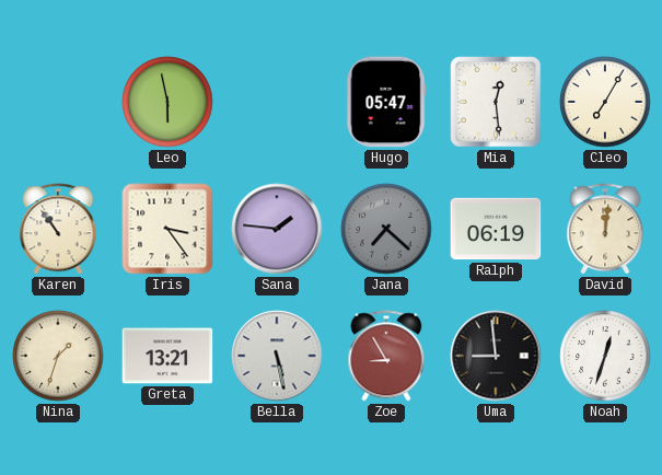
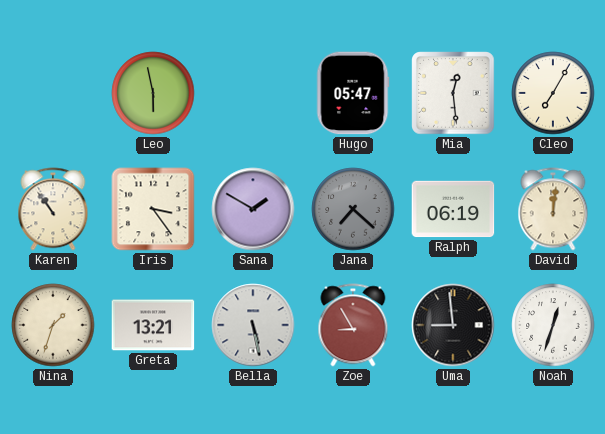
Sana: 1:46 -> 1:50 (253, 209)
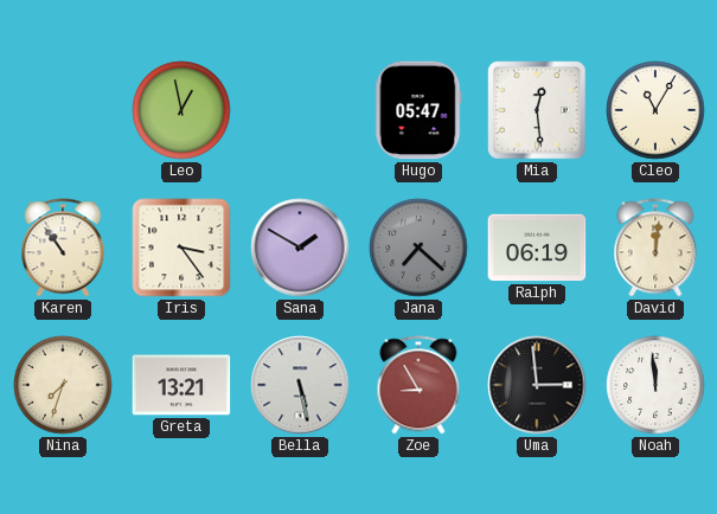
Leo: 5:58 -> 12:58 (181, 110)
Cleo: 7:05 -> 11:05 (655, 110)
Nina: 1:33 -> 7:33 (63, 385)
Uma: 8:59 -> 2:59 (537, 385)
Noah: 12:33 -> 11:59 (655, 385)
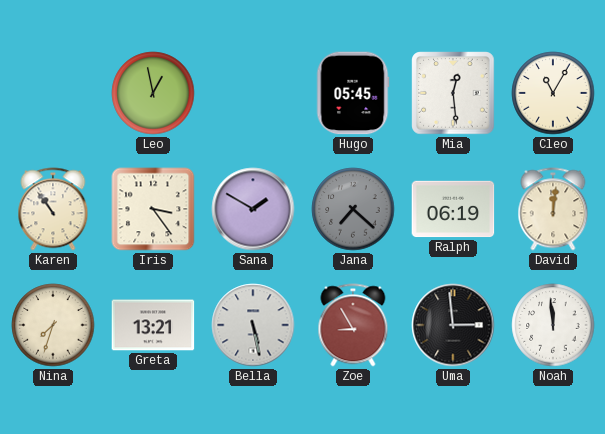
Hugo: 05:47 -> 05:45 (353, 93)
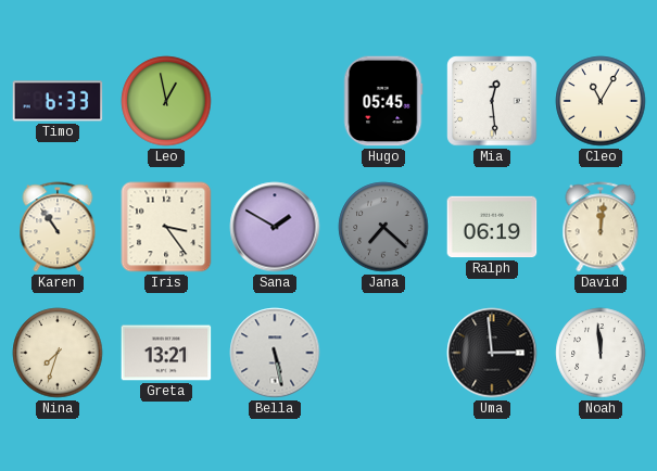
Timo: none -> 6:33 (58, 101)
Zoe: 8:55 -> none (353, 325)
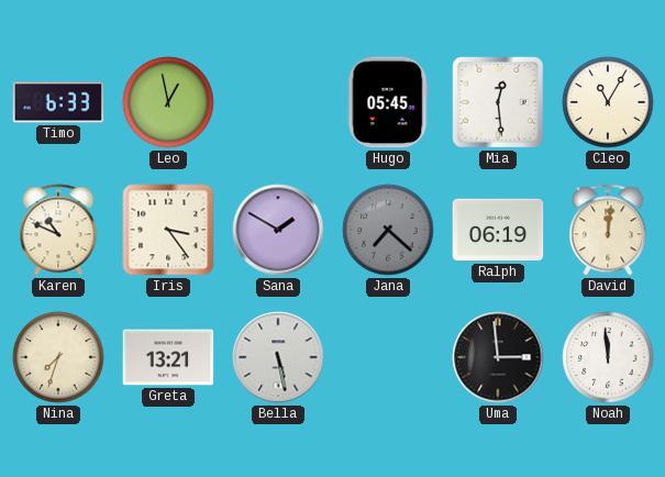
Karen: 10:54 -> 10:49 (58, 230)
